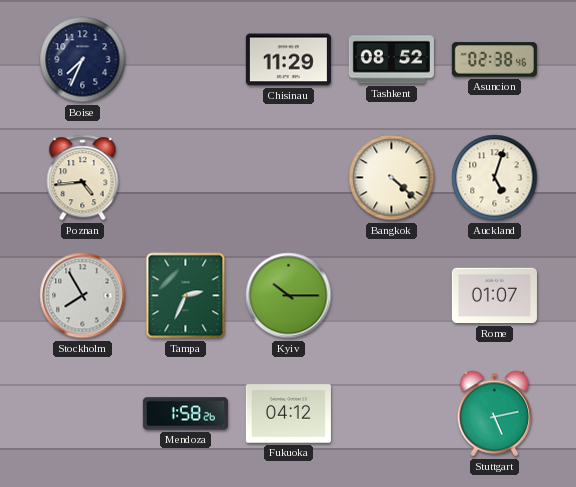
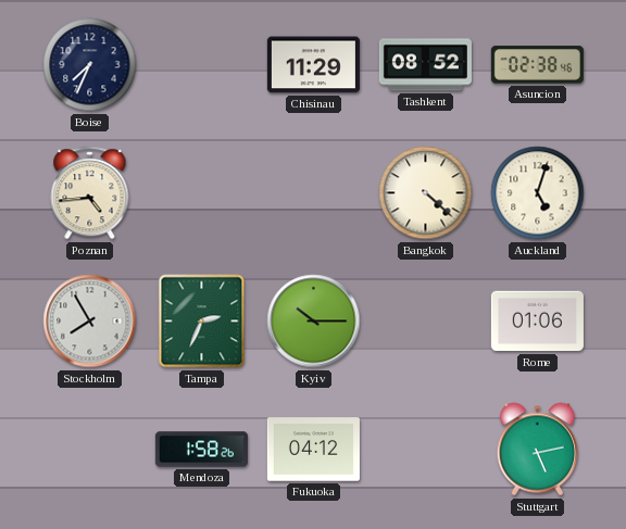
Rome: 01:07 -> 01:06 (537, 322)
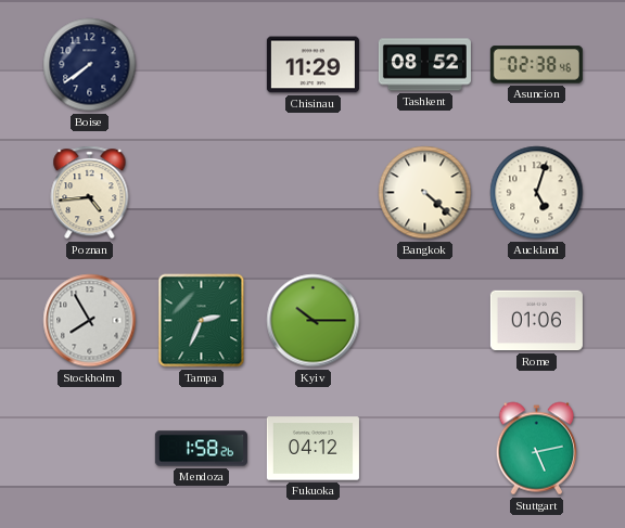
Boise: 7:34 -> 7:39 (90, 65)
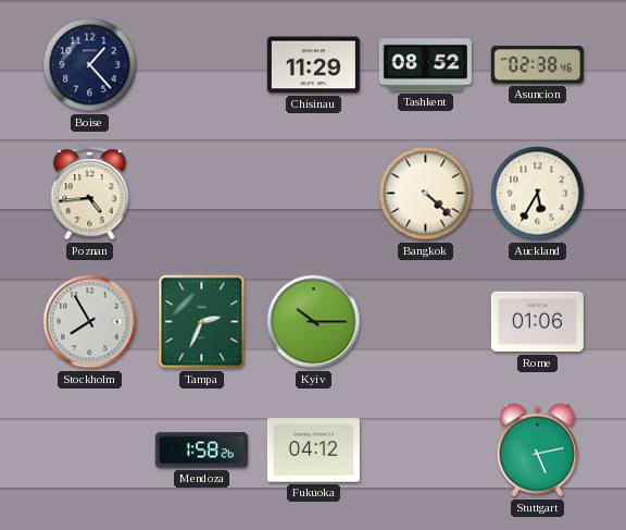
Boise: 7:39 -> 1:23 (90, 65)
Auckland: 5:03 -> 5:35 (538, 194)
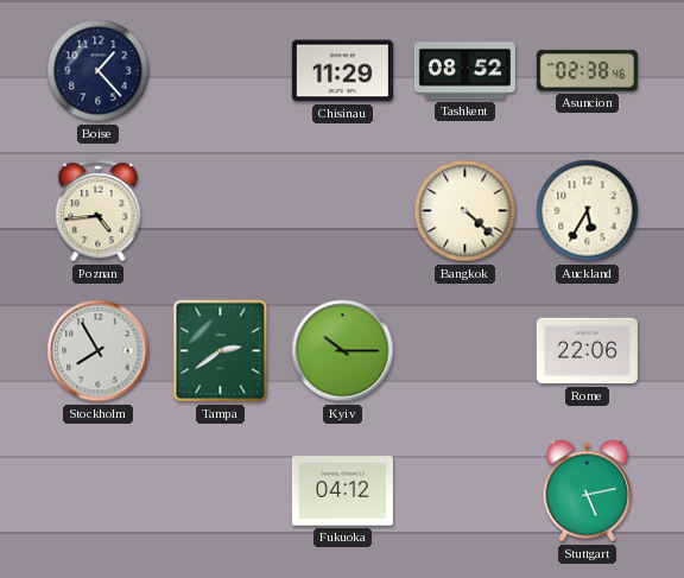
Tampa: 2:34 -> 2:39 (221, 351)
Rome: 01:06 -> 22:06 (587, 351)
Mendoza: 1:58 -> none (201, 451)
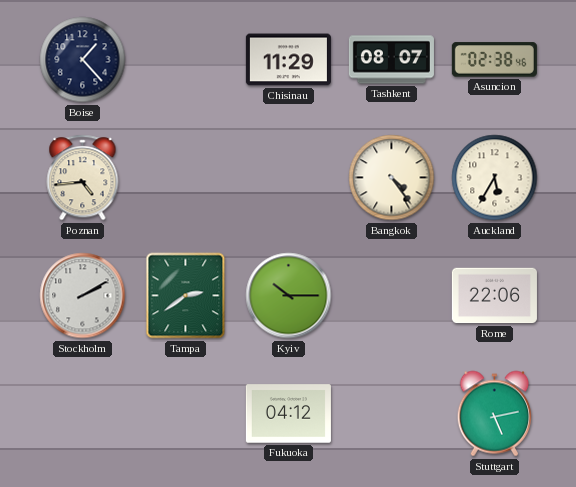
Tashkent: 08:52 -> 08:07 (391, 60)
Bangkok: 4:22 -> 4:24 (392, 178)
Stockholm: 7:55 -> 2:10 (83, 296)
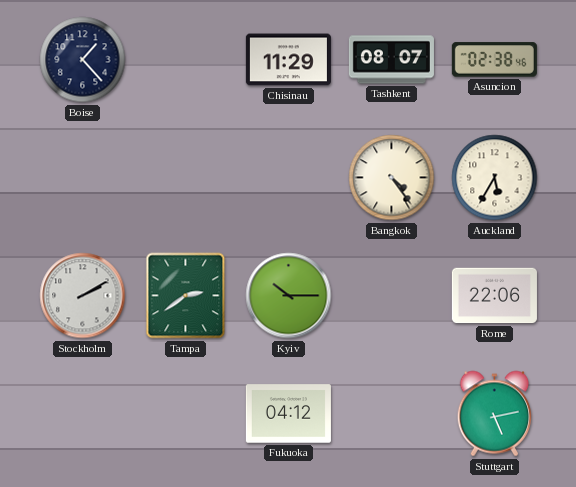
Poznan: 4:44 -> none (83, 178)
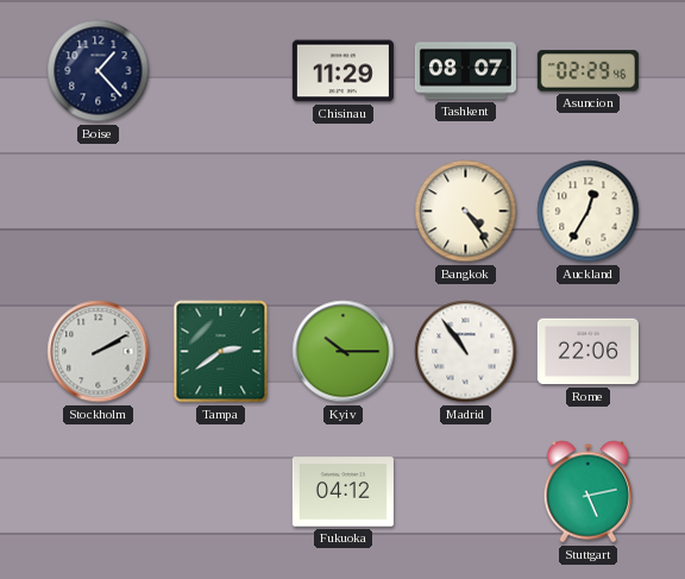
Asuncion: 02:38 -> 02:29 (587, 71)
Auckland: 5:35 -> 12:35 (589, 212)
Madrid: none -> 10:54 (466, 352)
